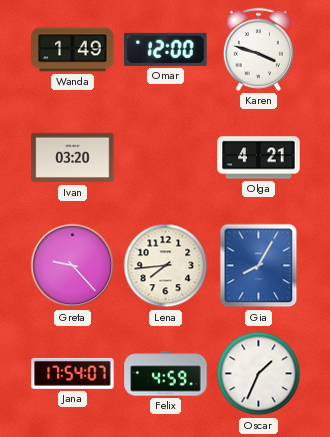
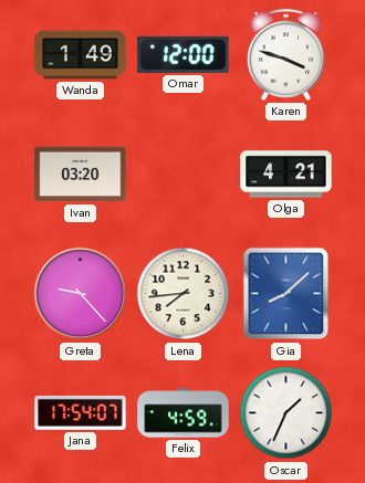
Gia: 8:05 -> 8:08 (286, 294)
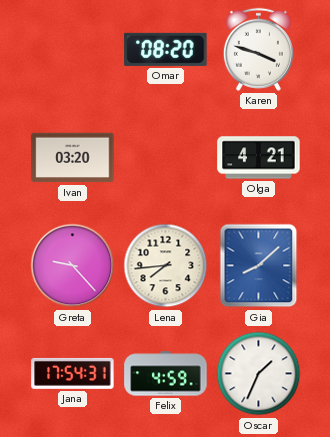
Wanda: 1:49 -> none (81, 55)
Omar: 12:00 -> 08:20 (166, 49)
Jana: 17:54:07 -> 17:54:31 (73, 373)
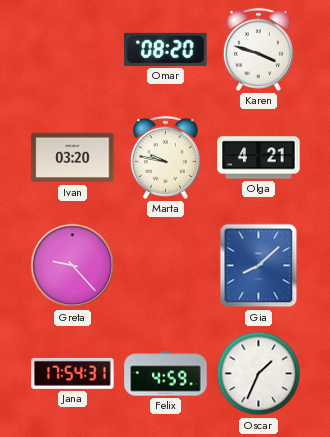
Marta: none -> 9:47 (165, 157)
Lena: 7:44 -> none (166, 266)
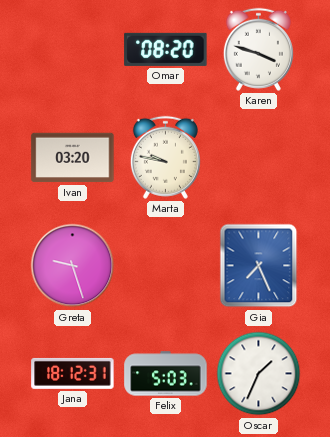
Olga: 4:21 -> none (259, 158)
Greta: 9:23 -> 9:27 (73, 266)
Gia: 8:08 -> 7:26 (259, 266)
Jana: 17:54 -> 18:12 (73, 373)
Felix: 4:59 -> 5:03 (166, 374)
